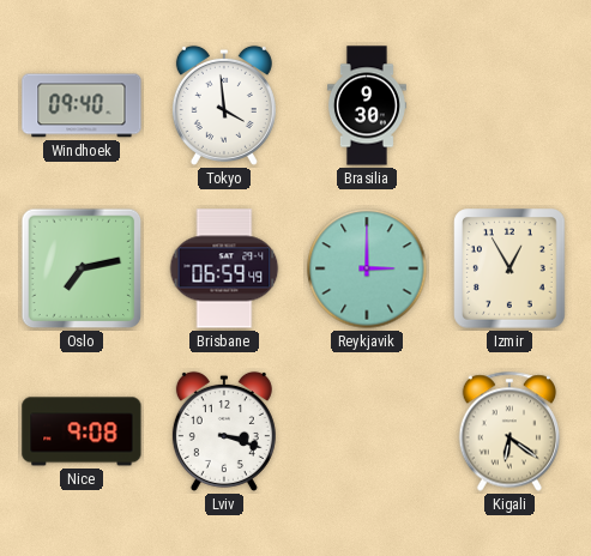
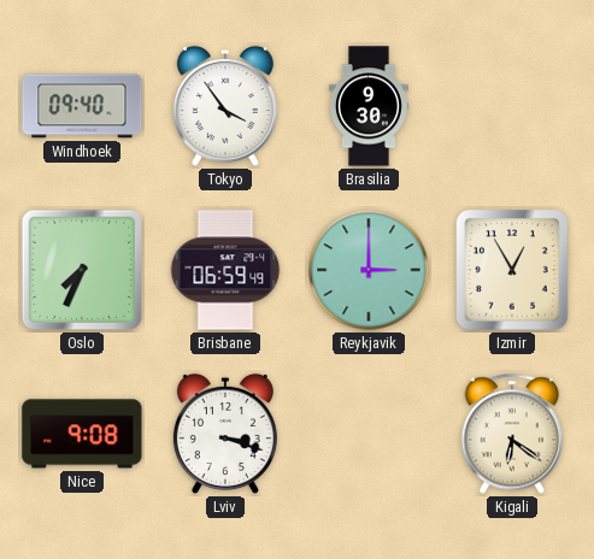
Tokyo: 3:59 -> 3:54 (225, 106)
Oslo: 7:13 -> 7:34 (82, 270)
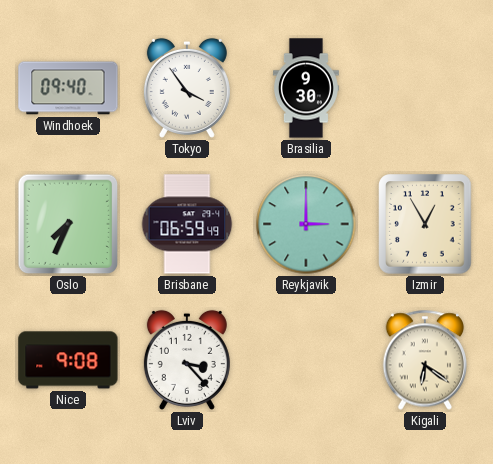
Lviv: 3:18 -> 3:23 (187, 360)
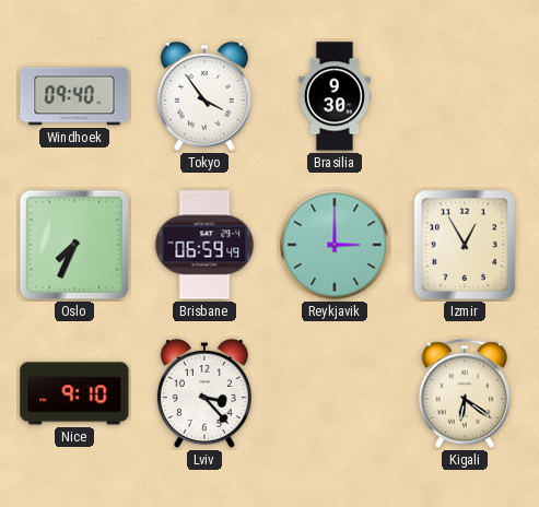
Nice: 9:08 -> 9:10 (74, 393)
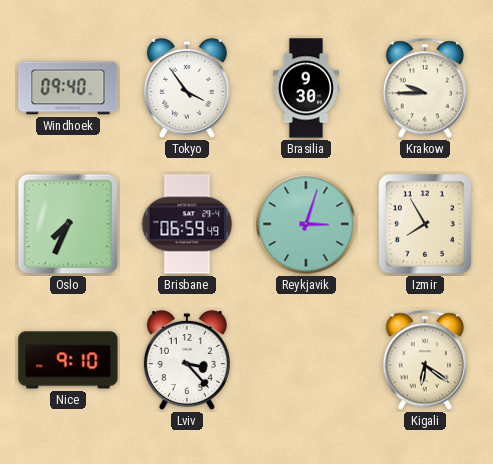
Krakow: none -> 9:45 (425, 88)
Reykjavik: 3:00 -> 3:03 (306, 224)
Izmir: 12:55 -> 7:55 (425, 224)
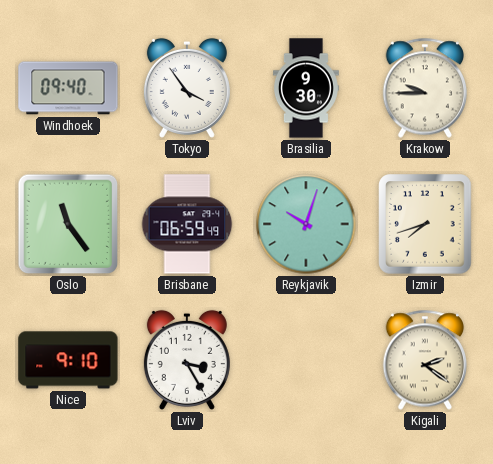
Oslo: 7:34 -> 11:24 (68, 224)
Reykjavik: 3:03 -> 10:03 (306, 224)
Izmir: 7:55 -> 7:42 (425, 224)
Lviv: 3:23 -> 3:25 (187, 360)
Kigali: 6:21 -> 2:21 (425, 360)
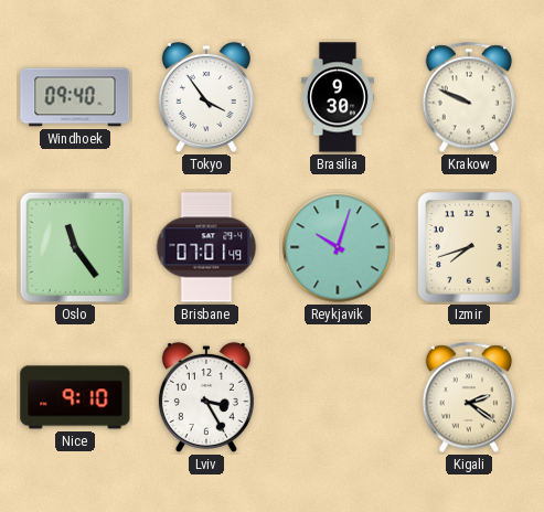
Krakow: 9:45 -> 9:49 (469, 97)
Brisbane: 06:59 -> 07:01 (206, 247)
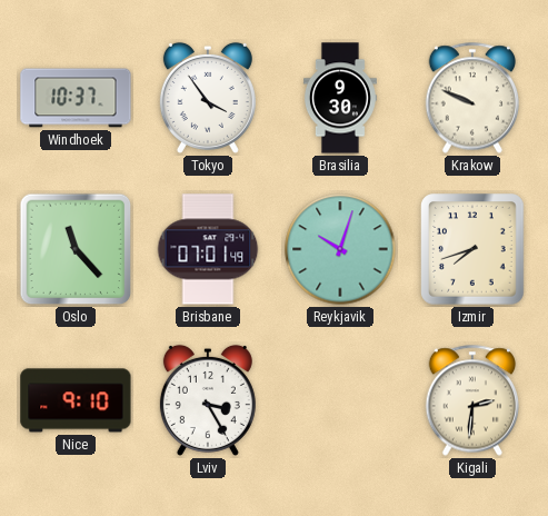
Windhoek: 09:40 -> 10:37 (76, 98)
Oslo: 11:24 -> 11:23 (76, 249)
Kigali: 2:21 -> 2:31 (472, 400)
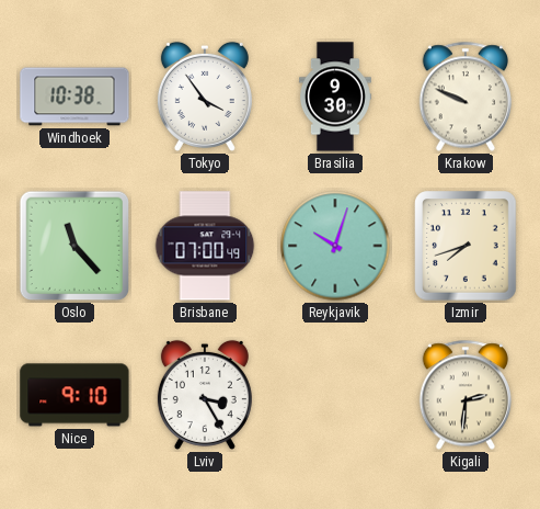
Windhoek: 10:37 -> 10:38 (74, 97)
Brisbane: 07:01 -> 07:00 (205, 246)
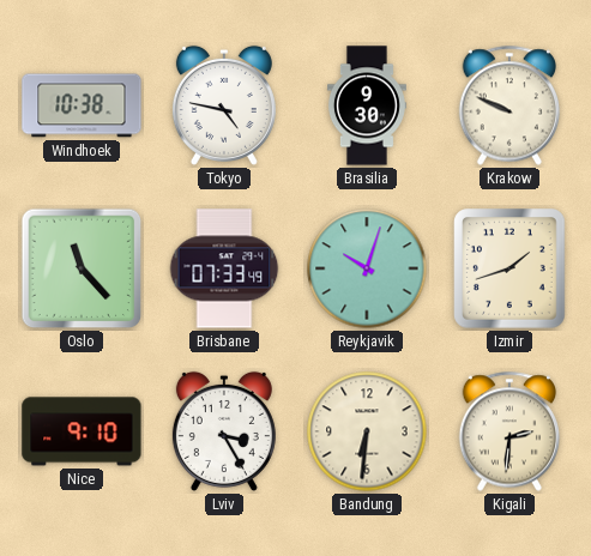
Tokyo: 3:54 -> 4:47 (224, 105)
Brisbane: 07:00 -> 07:33 (224, 268)
Izmir: 7:42 -> 1:42 (509, 268)
Bandung: none -> 6:31 (367, 431)
